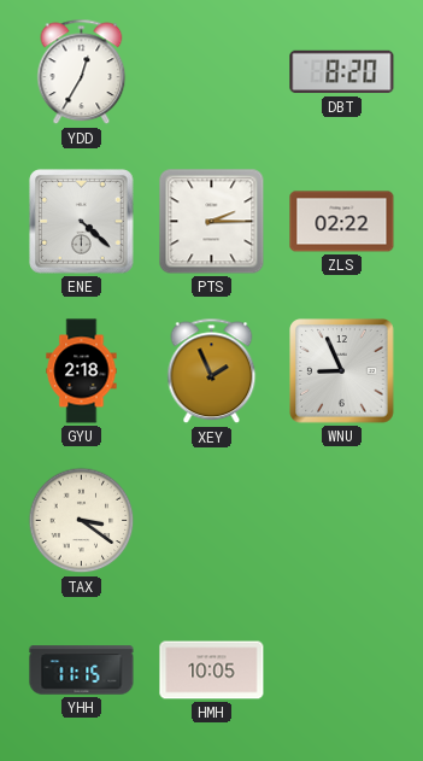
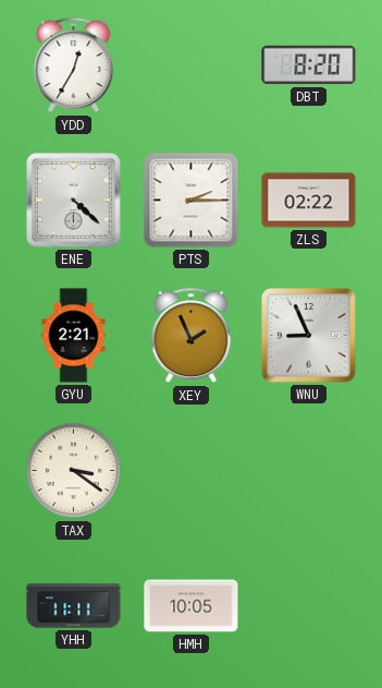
GYU: 2:18 -> 2:21 (74, 336)
YHH: 11:15 -> 11:11 (74, 606)
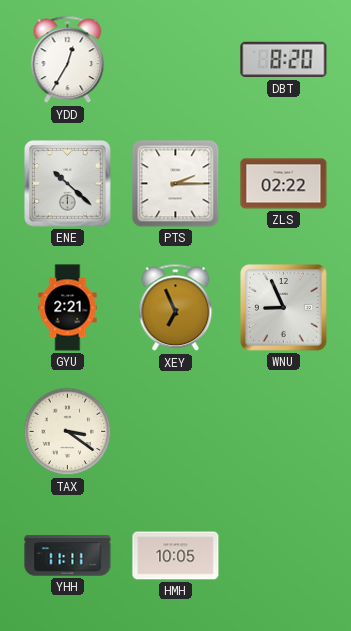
ENE: 4:22 -> 10:22 (68, 184)
XEY: 1:56 -> 6:56 (176, 308)
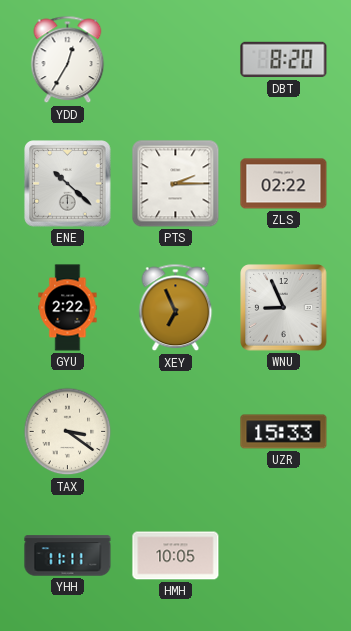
GYU: 2:21 -> 2:22 (68, 308)
UZR: none -> 15:33 (284, 432)
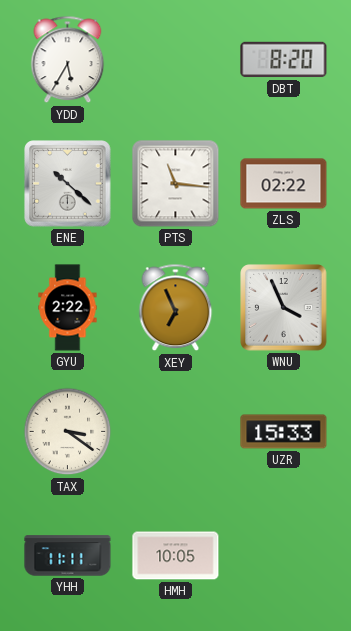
YDD: 12:35 -> 5:35 (68, 60)
PTS: 2:15 -> 11:16 (176, 184)
WNU: 8:56 -> 3:56 (284, 308)
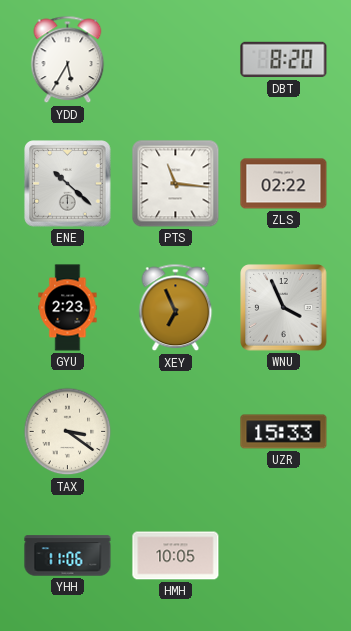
GYU: 2:22 -> 2:23 (68, 308)
YHH: 11:11 -> 11:06 (68, 556)
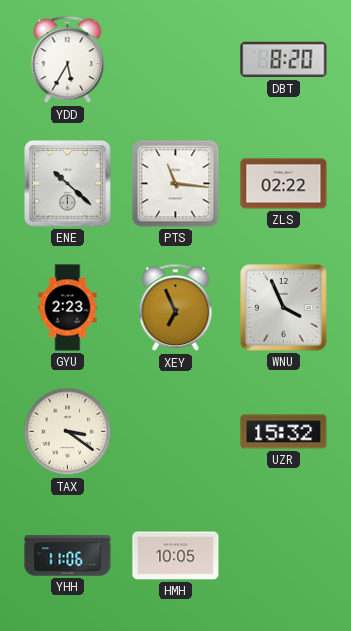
UZR: 15:33 -> 15:32 (284, 432)
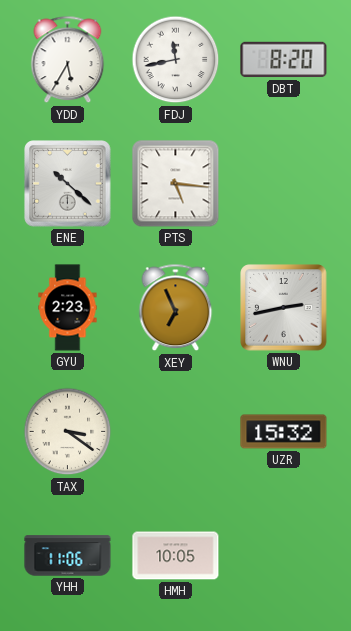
FDJ: none -> 11:43 (176, 60)
PTS: 11:16 -> 5:16 (176, 184)
ZLS: 02:22 -> none (284, 184)
WNU: 3:56 -> 2:43 (284, 308)
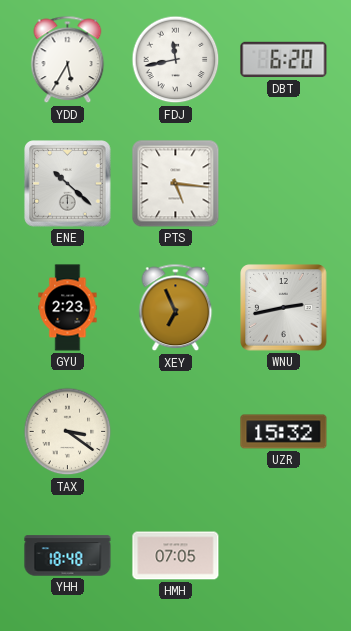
DBT: 8:20 -> 6:20 (284, 60)
YHH: 11:06 -> 18:48 (68, 556)
HMH: 10:05 -> 07:05 (176, 556)
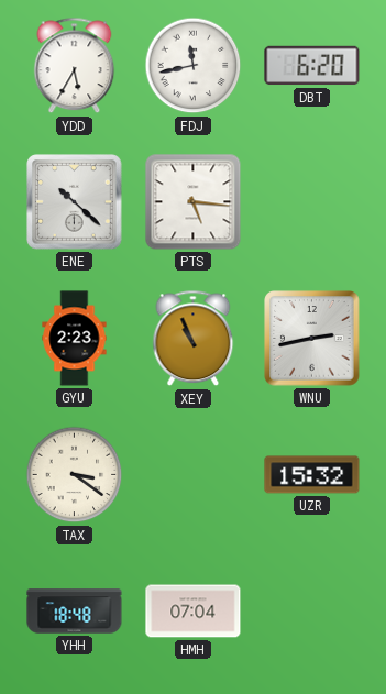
XEY: 6:56 -> 10:56 (194, 339)
HMH: 07:05 -> 07:04 (194, 612)
